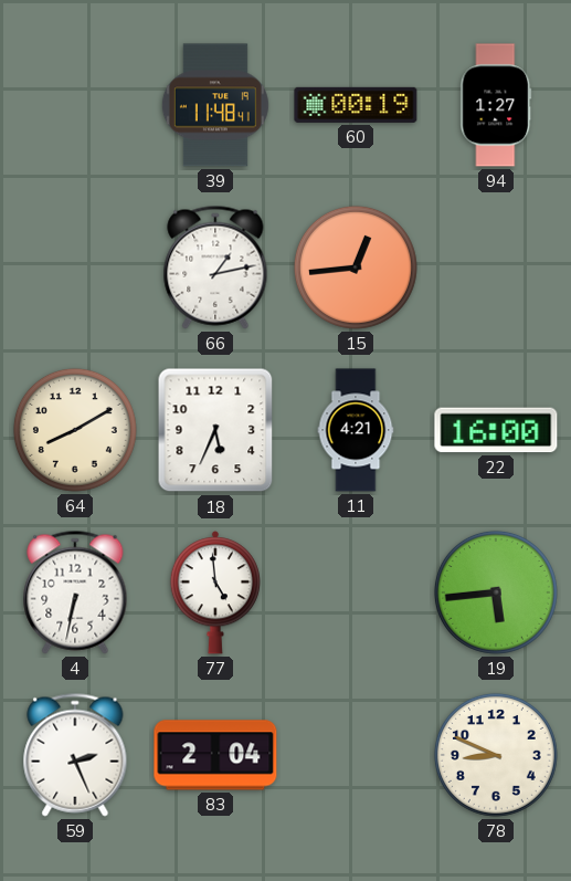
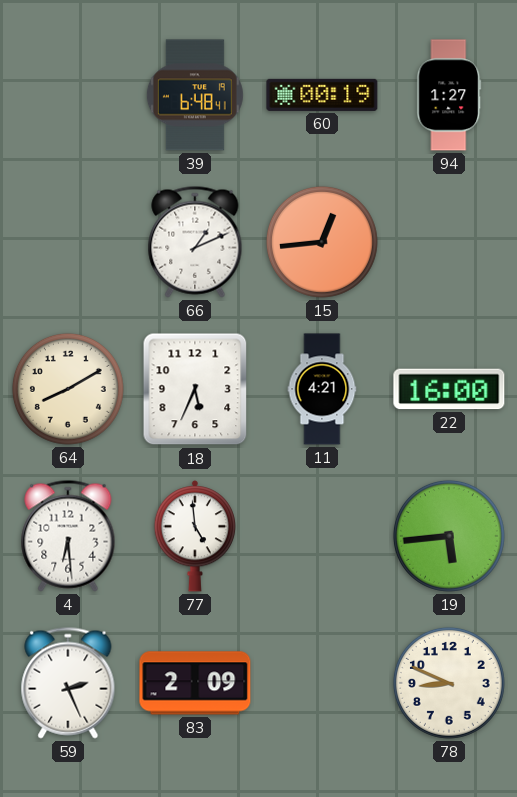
39: 11:48 -> 6:48 (195, 95)
66: 1:13 -> 1:11 (195, 242)
4: 6:32 -> 6:29 (68, 536)
83: 2:04 -> 2:09 (195, 683)
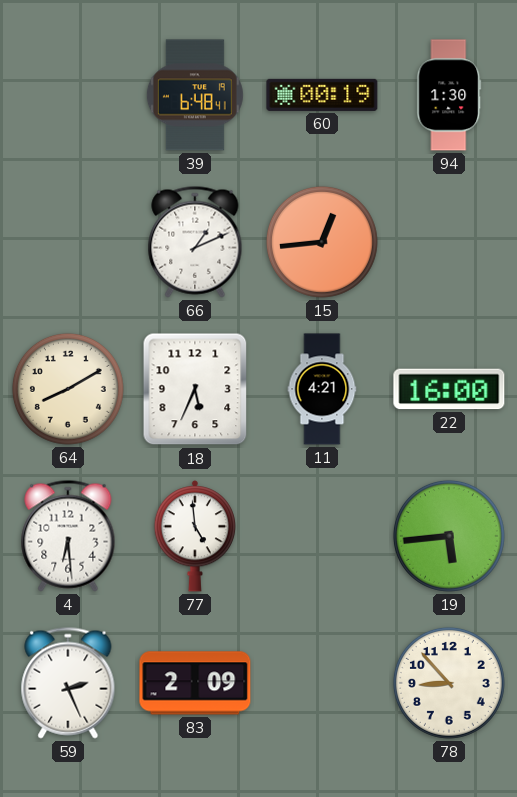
94: 1:27 -> 1:30 (449, 95)
78: 8:49 -> 8:53 (449, 683)
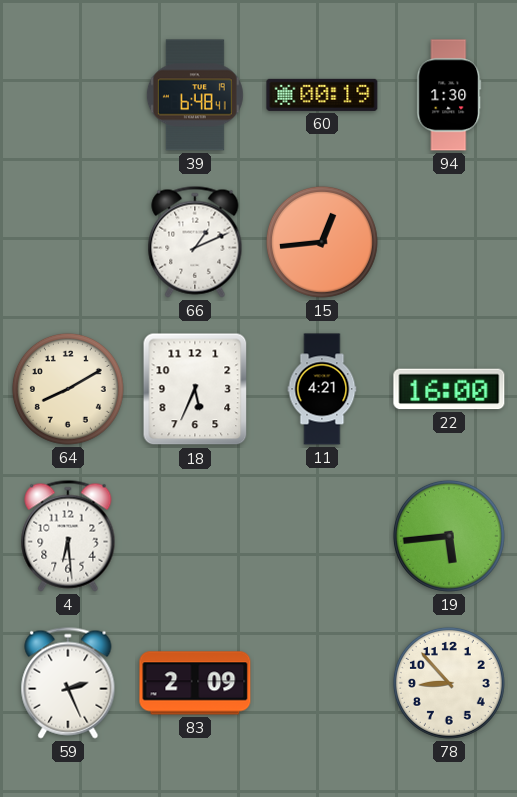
77: 4:59 -> none (194, 536)
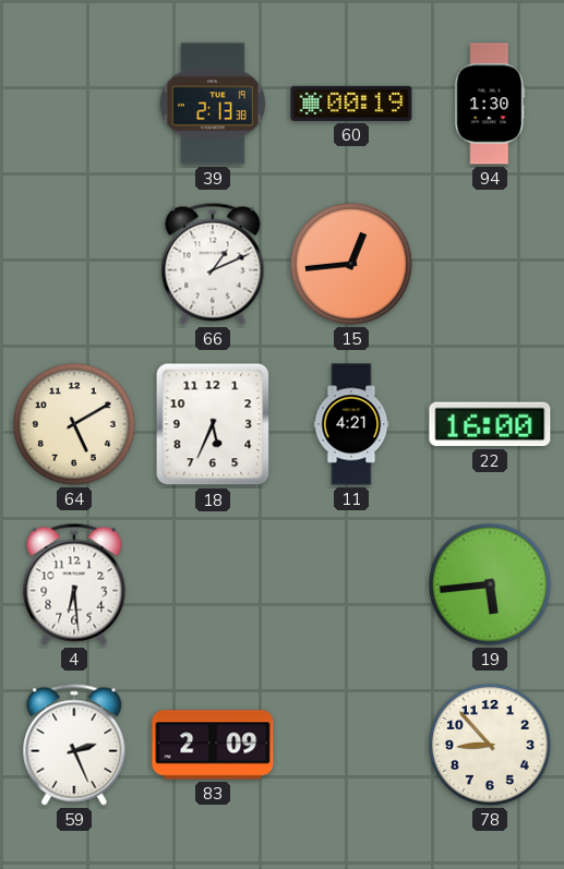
39: 6:48 -> 2:13 (213, 104)
64: 8:10 -> 5:10 (74, 424)
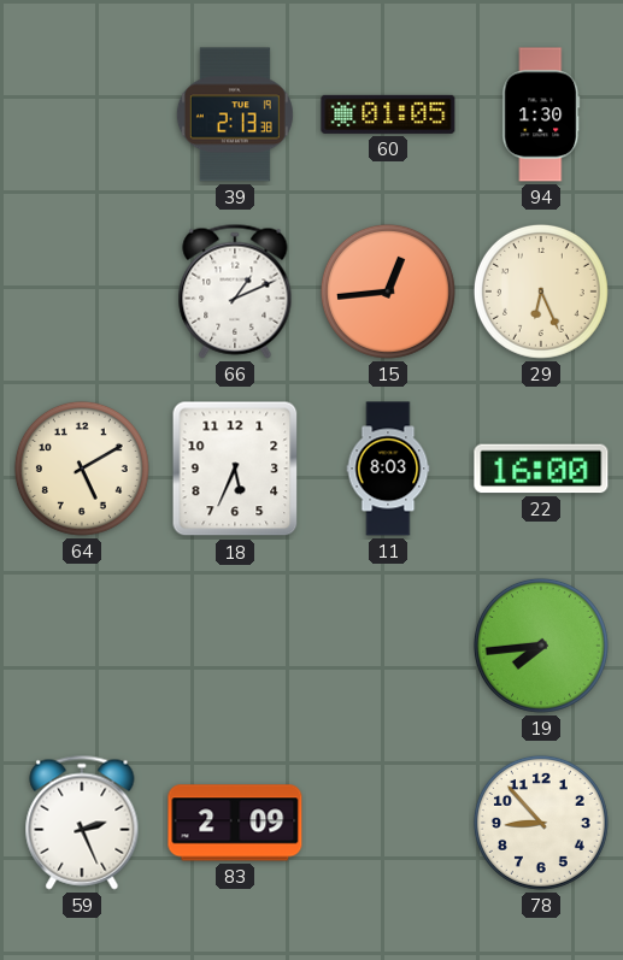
60: 00:19 -> 01:05 (388, 114)
29: none -> 6:26 (541, 291)
11: 4:21 -> 8:03 (388, 469)
4: 6:29 -> none (74, 584)
19: 5:44 -> 7:44 (541, 646)
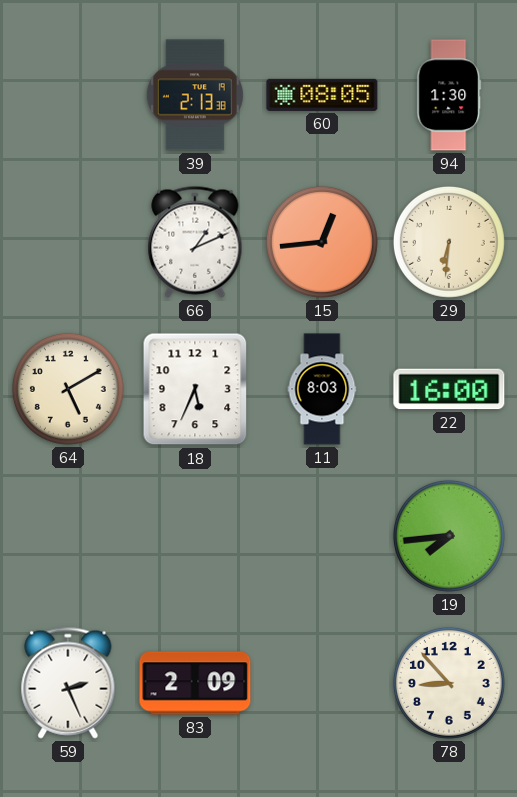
60: 01:05 -> 08:05 (322, 95)
29: 6:26 -> 6:31 (449, 242)
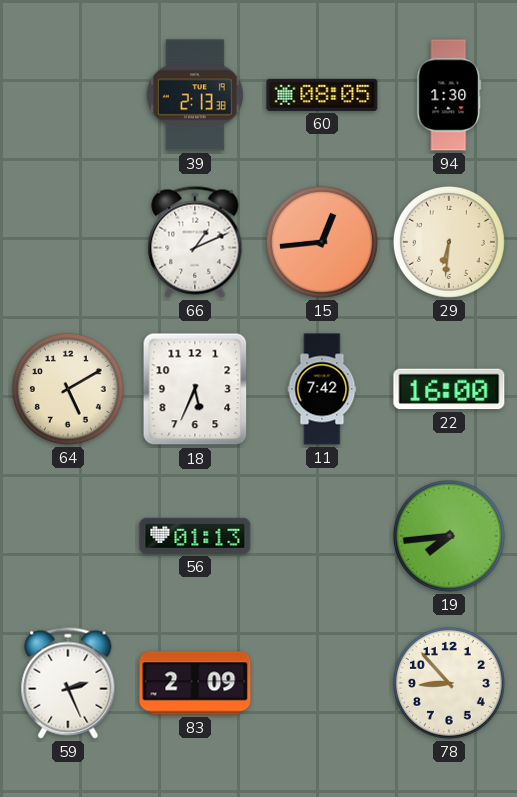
11: 8:03 -> 7:42 (322, 389)
56: none -> 01:13 (195, 536)
